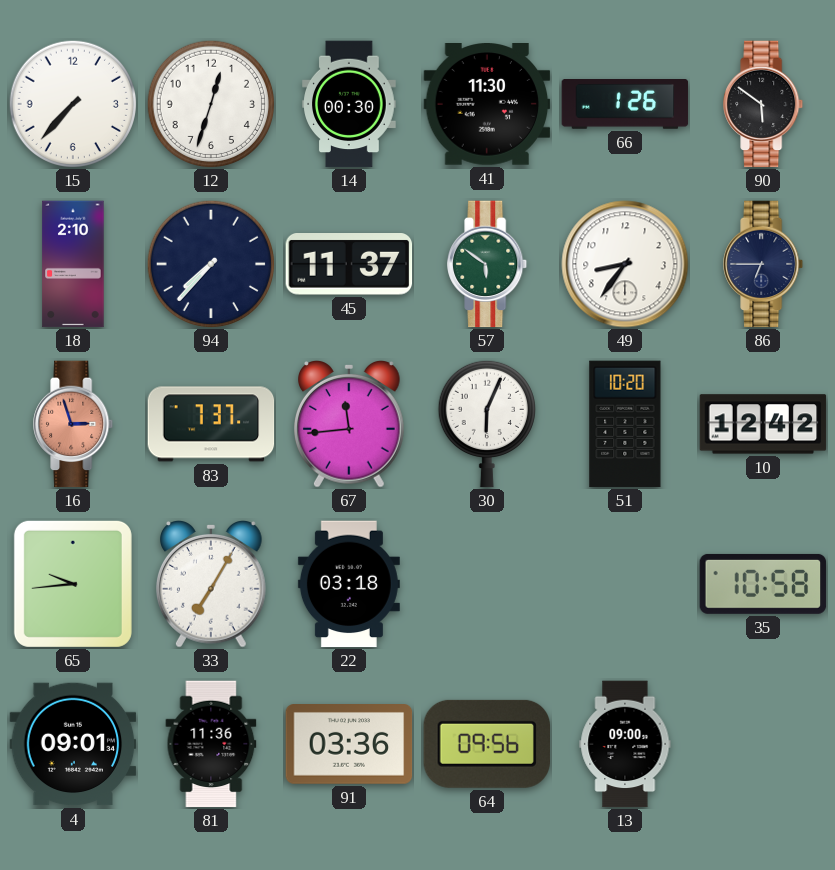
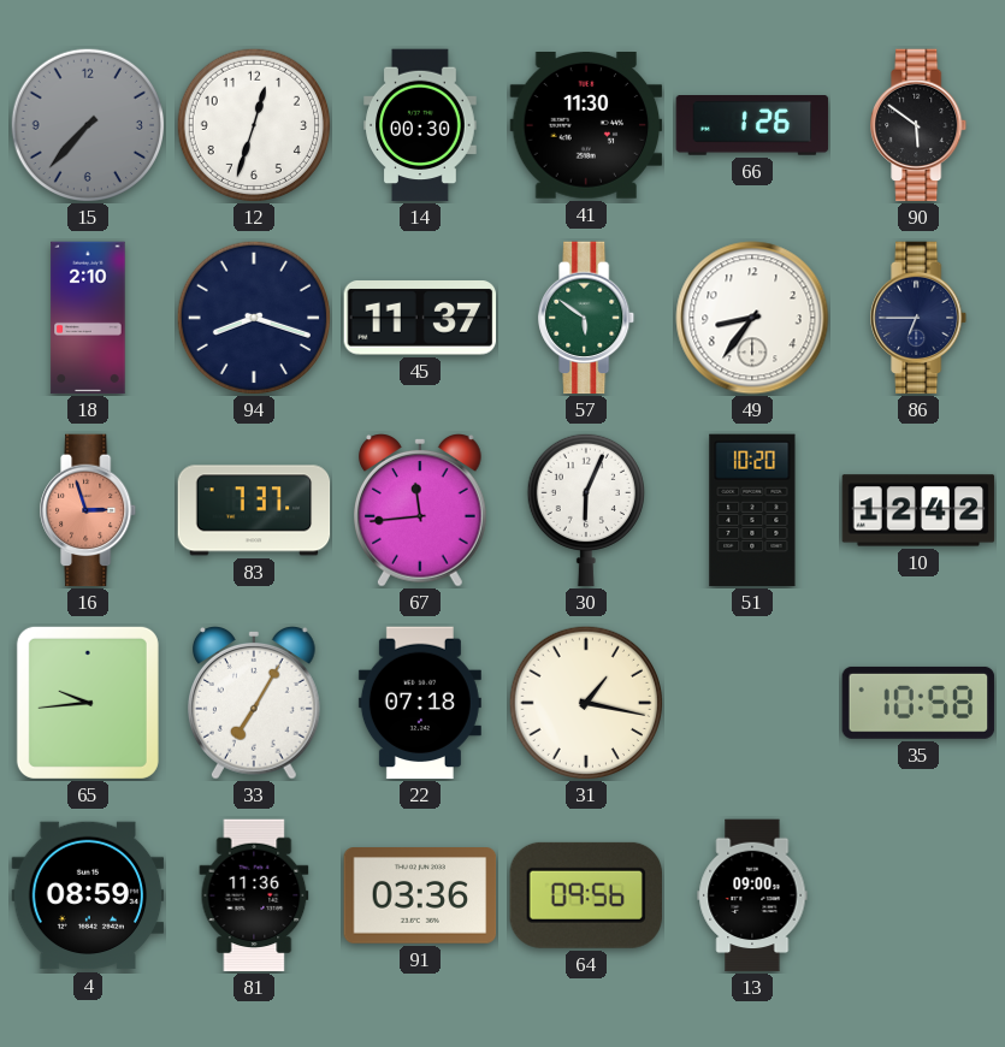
15 dial: white -> grey (87, 124)
94: 7:37 -> 8:18 (253, 317)
22: 03:18 -> 07:18 (420, 703)
31: none -> 1:17 (585, 702)
4: 09:01 -> 08:59 (88, 895)
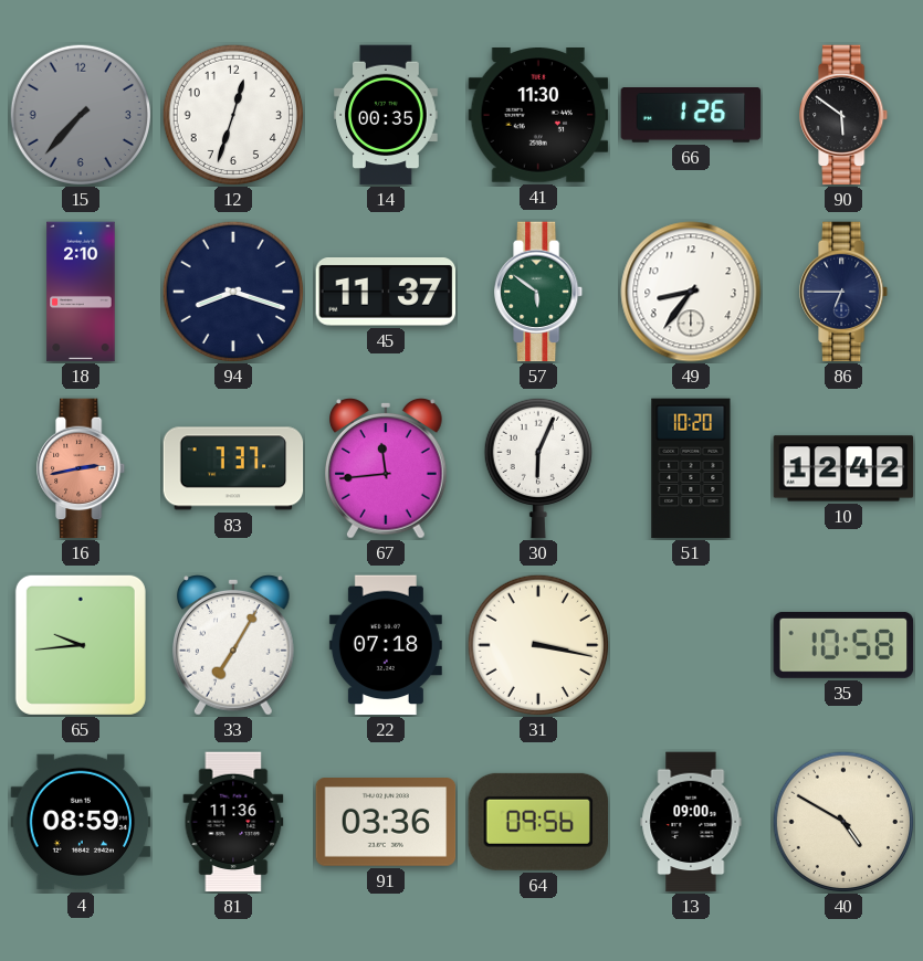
14: 00:30 -> 00:35 (386, 115)
16: 2:57 -> 2:43 (82, 468)
31: 1:17 -> 3:17 (537, 644)
40: none -> 4:50 (842, 821)
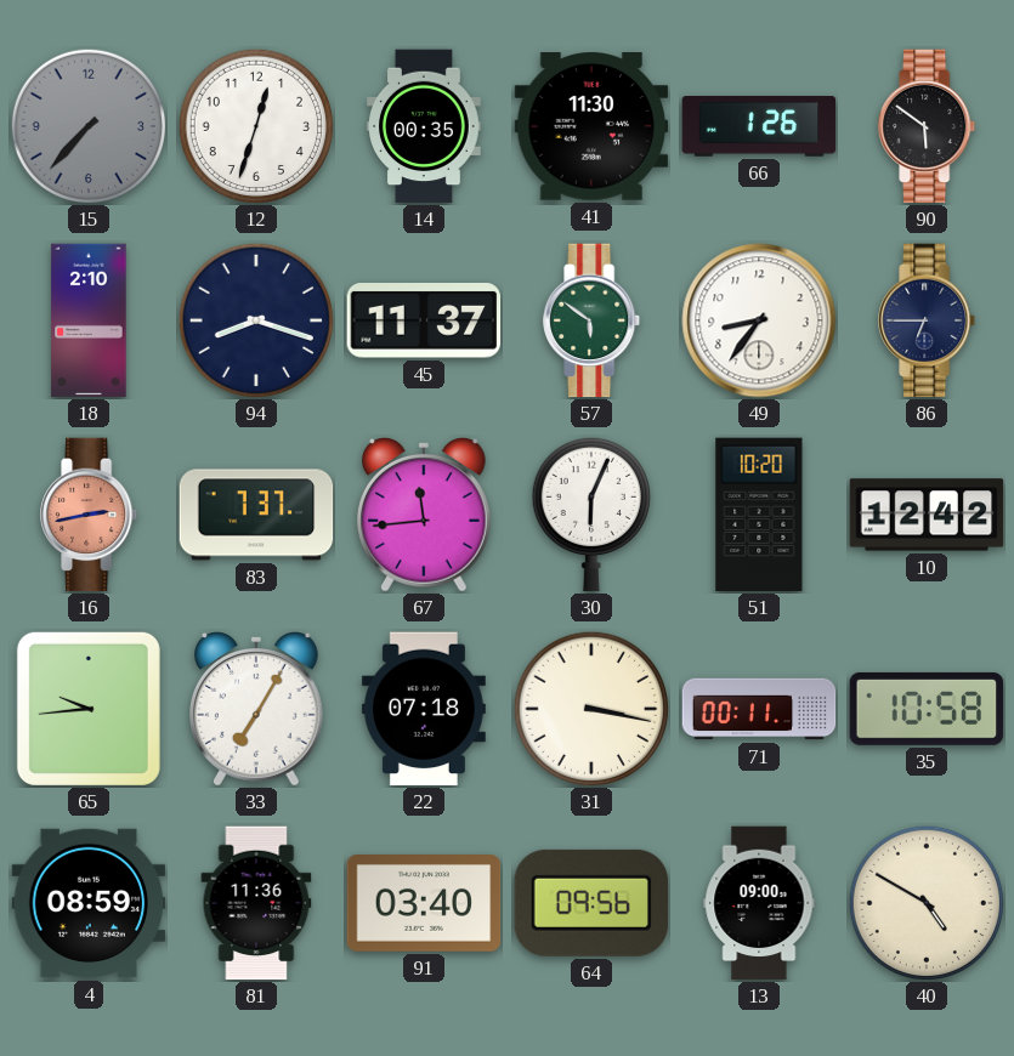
71: none -> 00:11 (759, 709)
91: 03:36 -> 03:40 (424, 904)
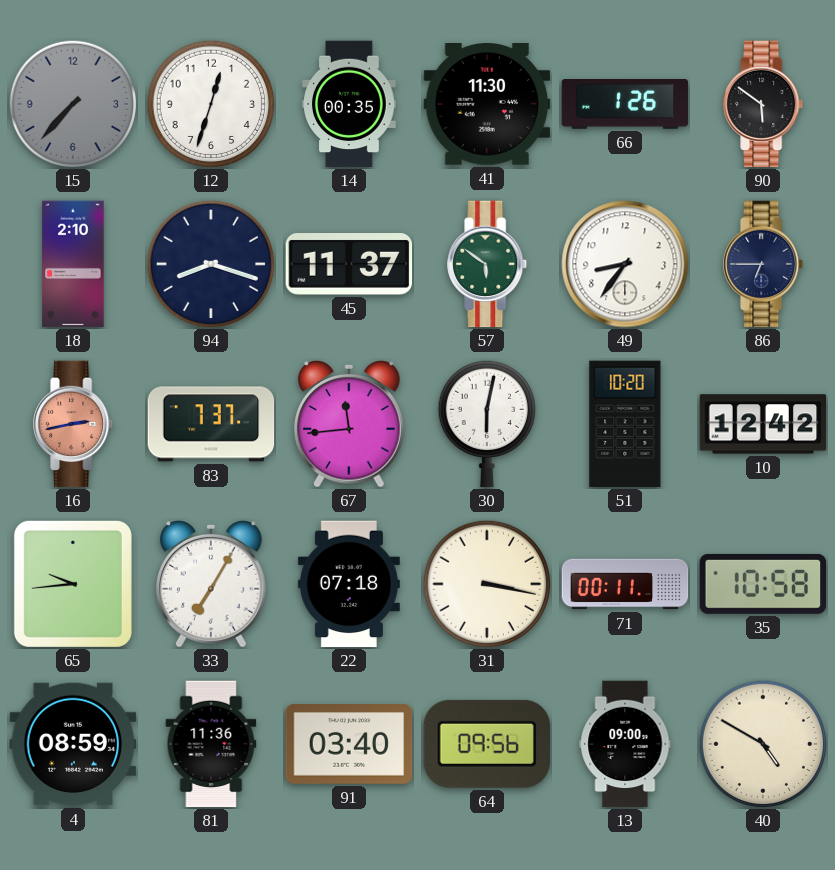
30: 6:04 -> 6:02 (487, 424)
